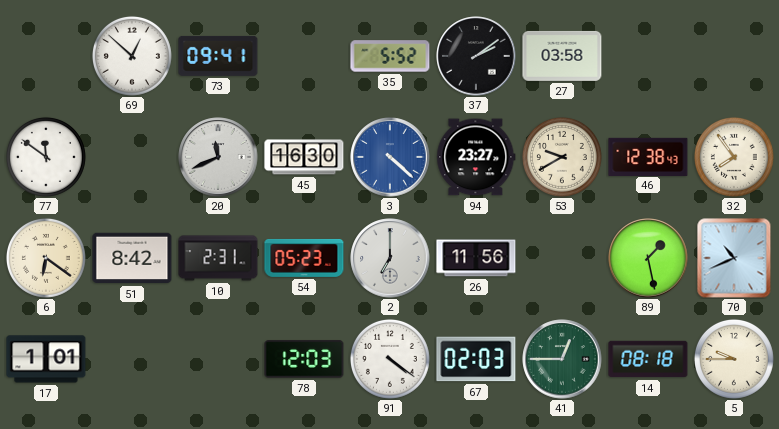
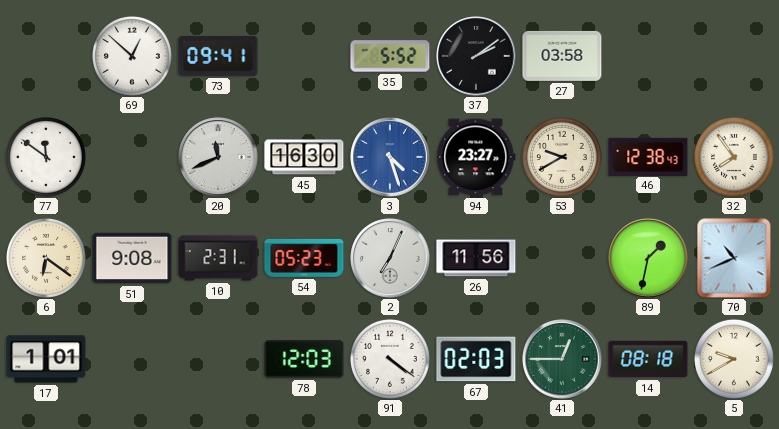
3: 4:22 -> 4:27 (390, 157)
51: 8:42 -> 9:08 (132, 258)
2: 7:00 -> 7:04 (390, 258)
89: 1:28 -> 1:32 (648, 258)
5: 9:45 -> 9:40 (734, 359)
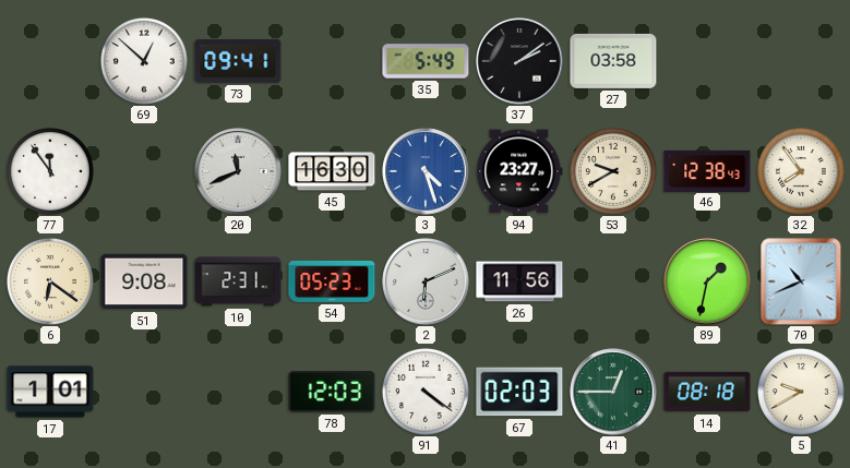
35: 5:52 -> 5:49 (426, 61)
77: 11:51 -> 11:54 (50, 171)
2: 7:04 -> 6:11 (426, 281)
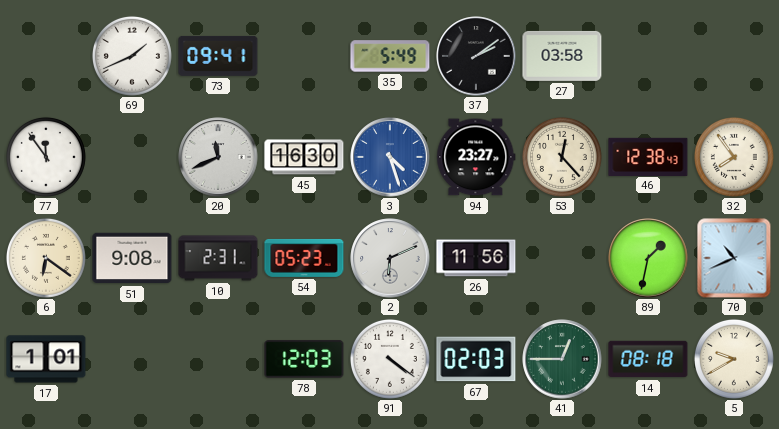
69: 12:52 -> 1:41 (132, 56)
53: 9:40 -> 12:23 (562, 157)
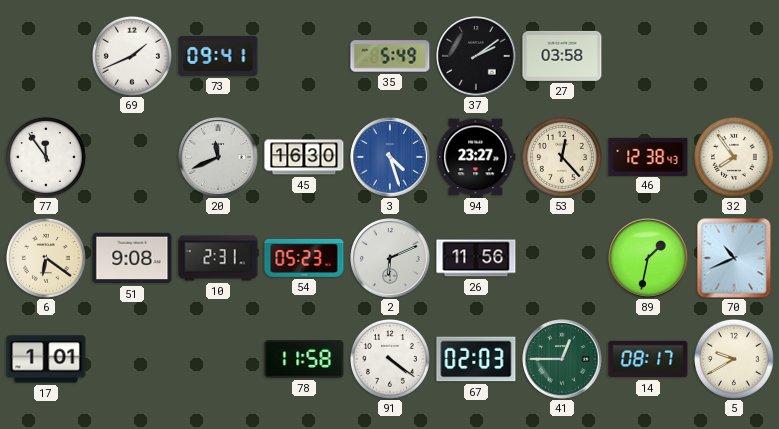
78: 12:03 -> 11:58 (304, 359)
14: 08:18 -> 08:17 (648, 359)
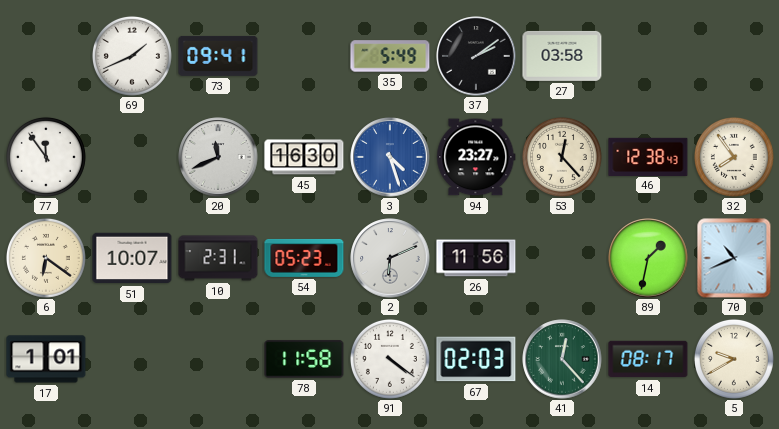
51: 9:08 -> 10:07 (132, 258)
41: 12:45 -> 12:23 (562, 359)
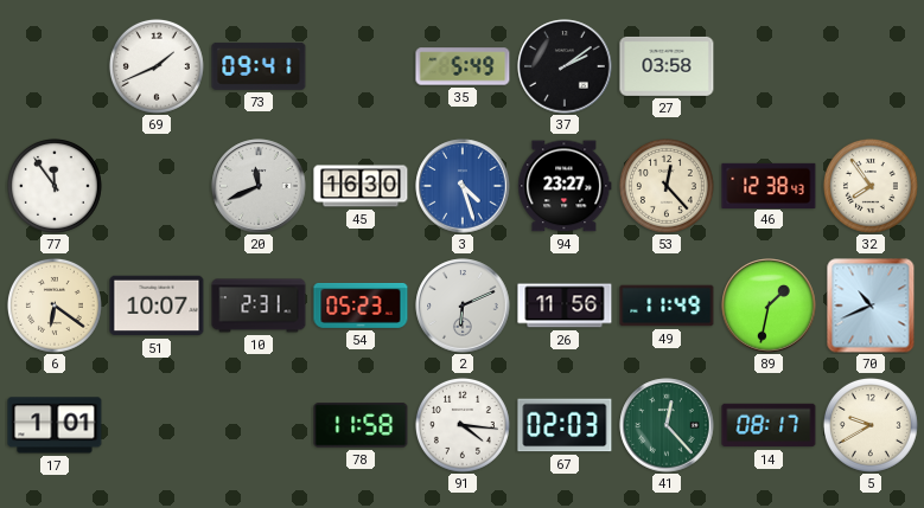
49: none -> 11:49 (667, 306)
91: 4:21 -> 4:16 (463, 425)
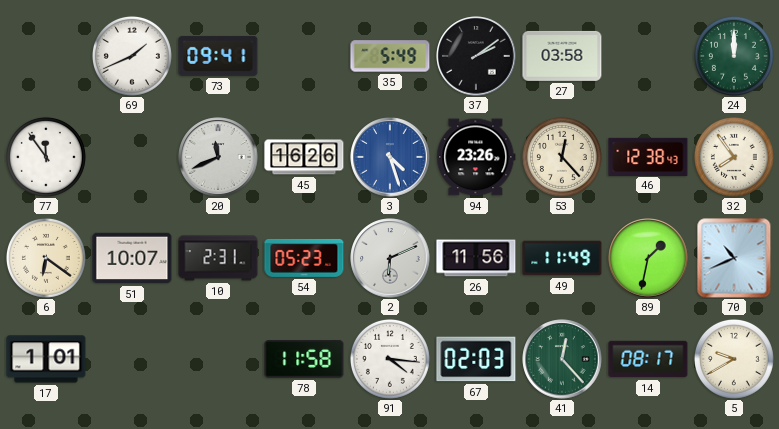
24: none -> 12:00 (734, 56)
45: 16:30 -> 16:26 (304, 157)
94: 23:27 -> 23:26 (476, 157)
